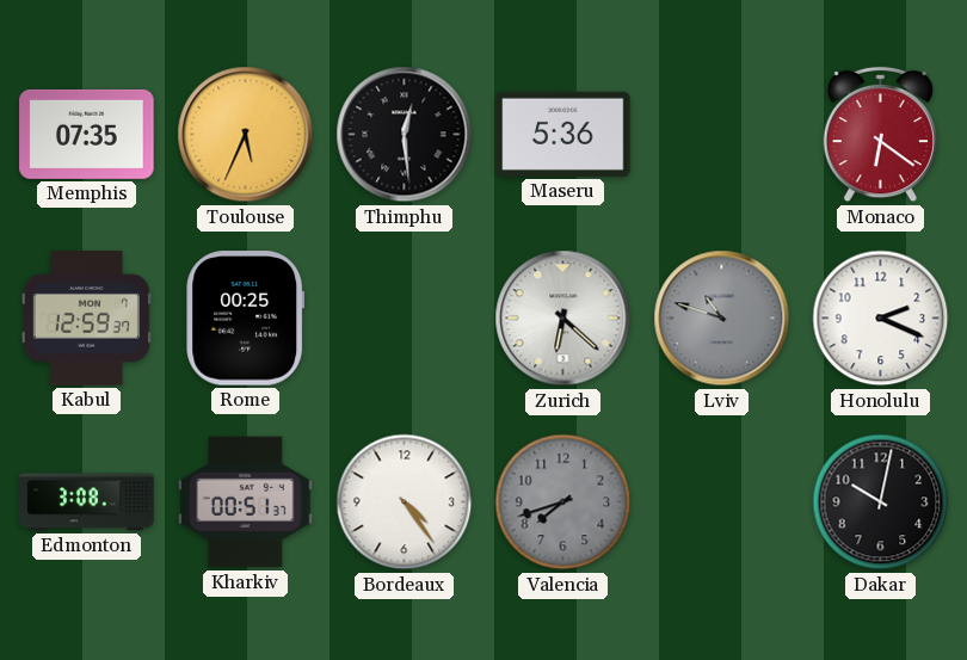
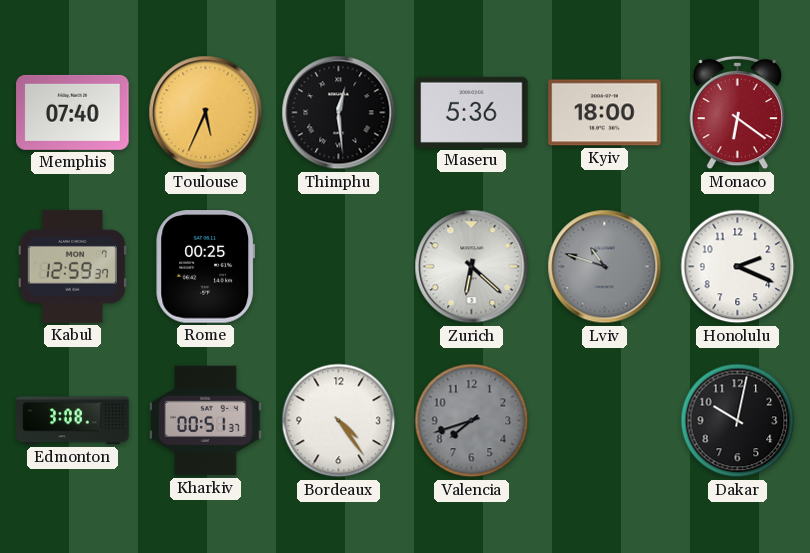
Memphis: 07:35 -> 07:40 (73, 112)
Kyiv: none -> 18:00 (605, 113)
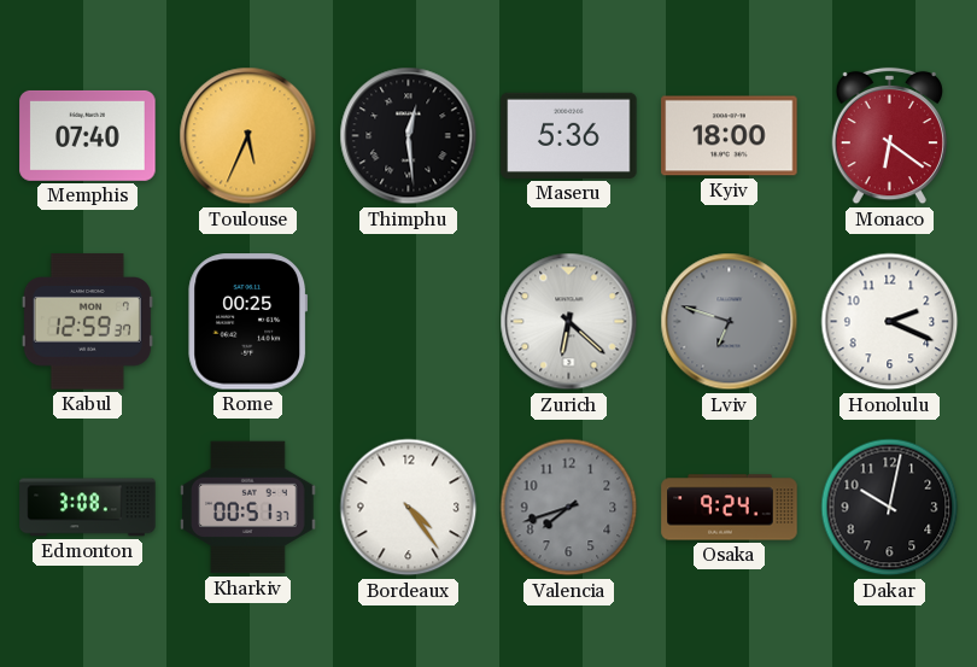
Lviv: 10:48 -> 6:48 (730, 322)
Osaka: none -> 9:24 (730, 508)
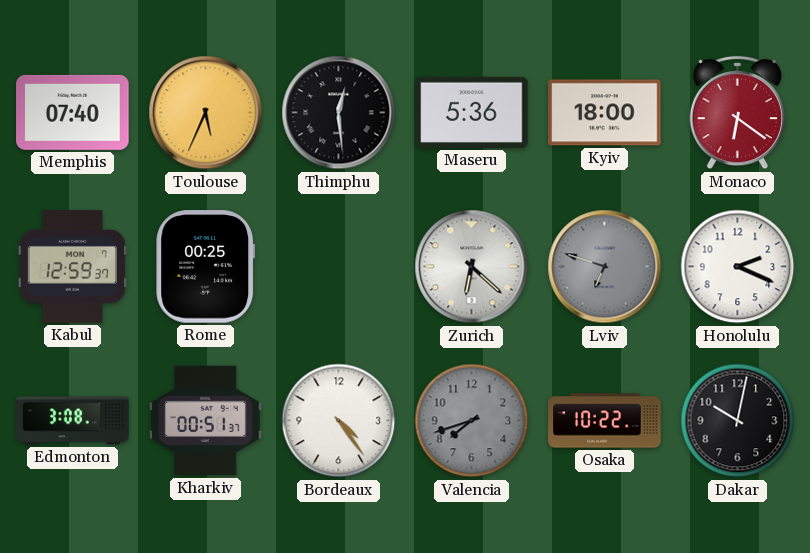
Osaka: 9:24 -> 10:22 (605, 421)
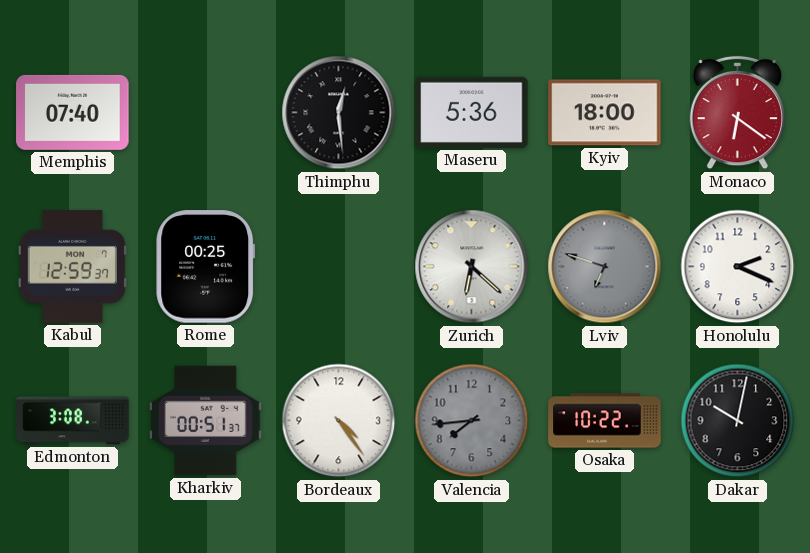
Toulouse: 5:34 -> none (206, 113)
Valencia: 7:42 -> 7:44 (472, 421)
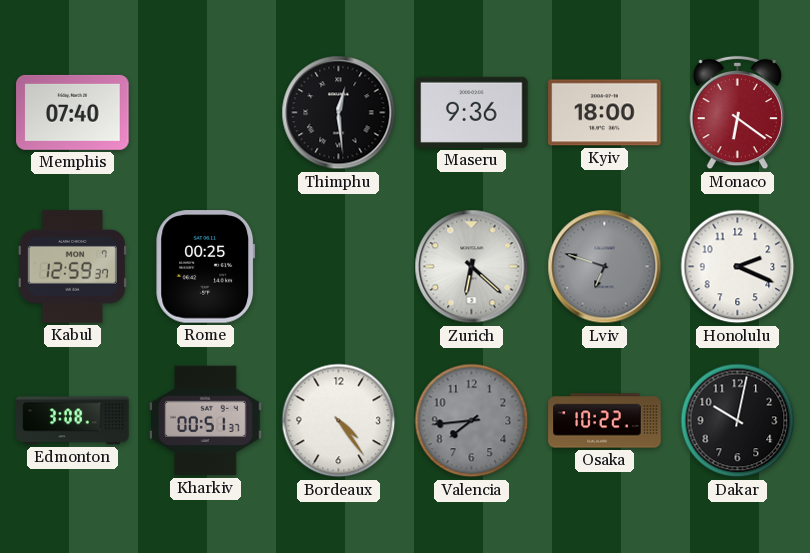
Maseru: 5:36 -> 9:36 (472, 112)
